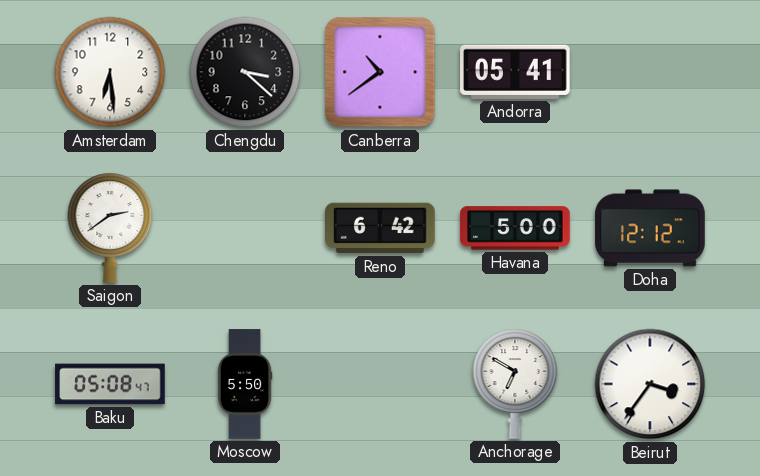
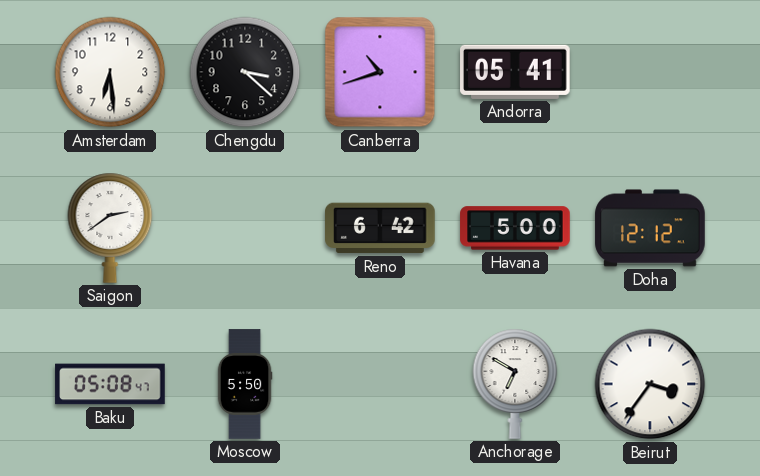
Canberra: 10:39 -> 10:42 (380, 72)
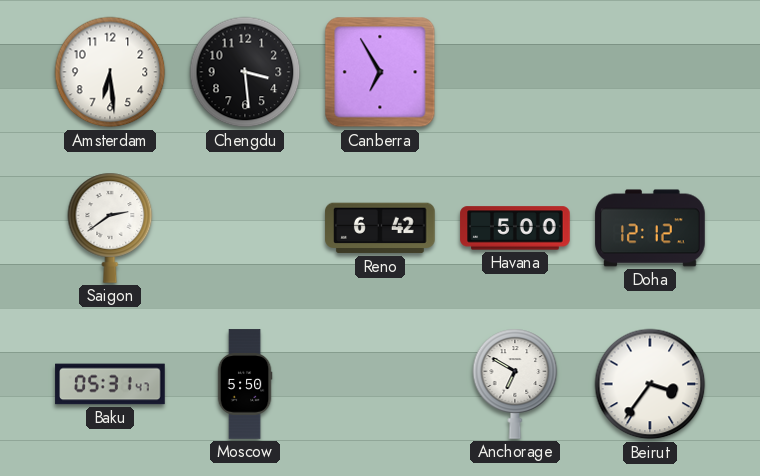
Chengdu: 3:22 -> 3:29 (245, 72)
Canberra: 10:42 -> 6:55 (380, 72)
Andorra: 05:41 -> none (515, 72)
Baku: 05:08 -> 05:31 (110, 384)
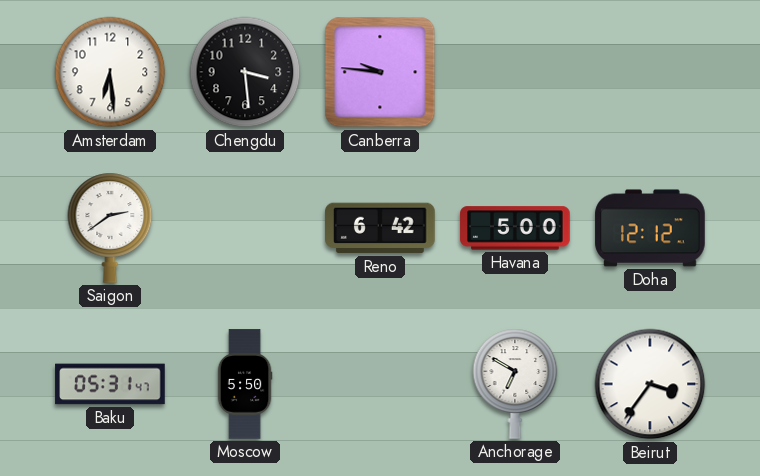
Canberra: 6:55 -> 9:46 (380, 72)
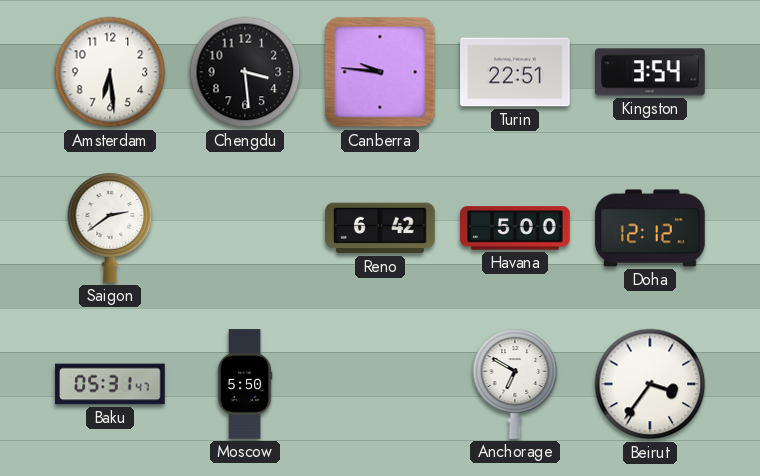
Turin: none -> 22:51 (515, 72)
Kingston: none -> 3:54 (650, 72)
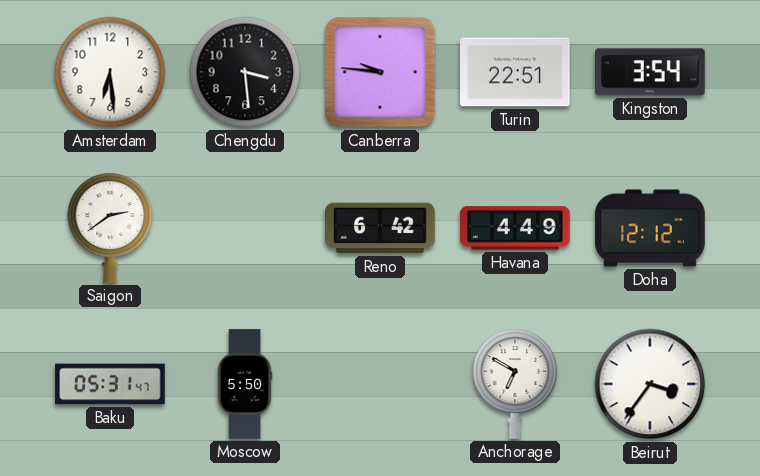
Havana: 5:00 -> 4:49 (515, 228)
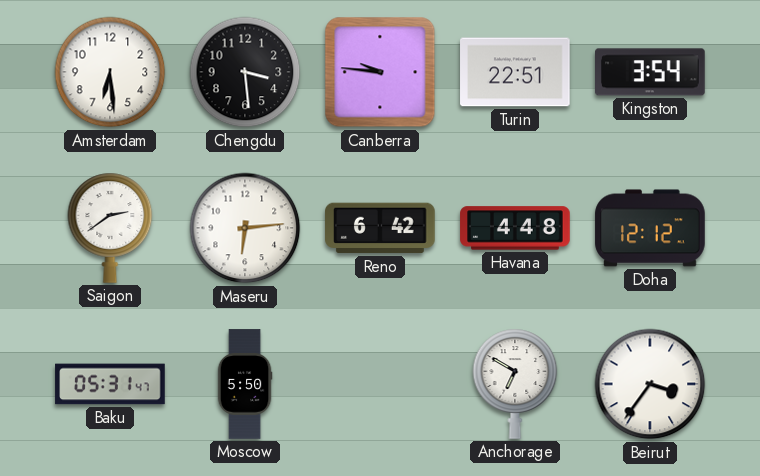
Maseru: none -> 6:14 (245, 228)
Havana: 4:49 -> 4:48 (515, 228)
